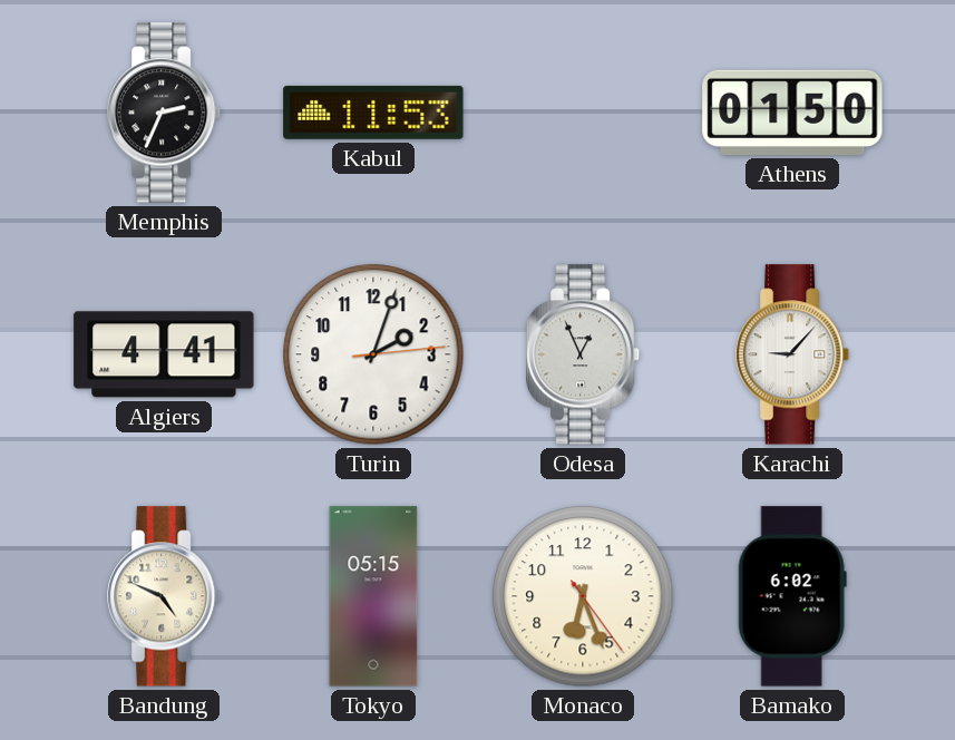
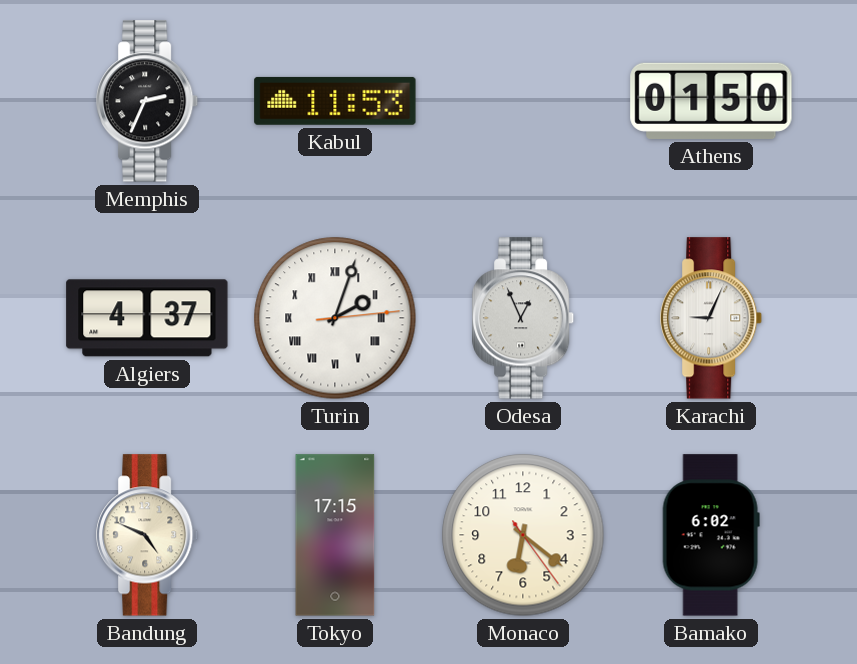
Algiers: 4:41 -> 4:37 (147, 318)
Turin numerals: Arabic -> Roman (335, 318)
Karachi: 9:07 -> 9:04 (712, 318)
Tokyo: 05:15 -> 17:15 (335, 535)
Monaco: 6:26 -> 6:21 (523, 535)
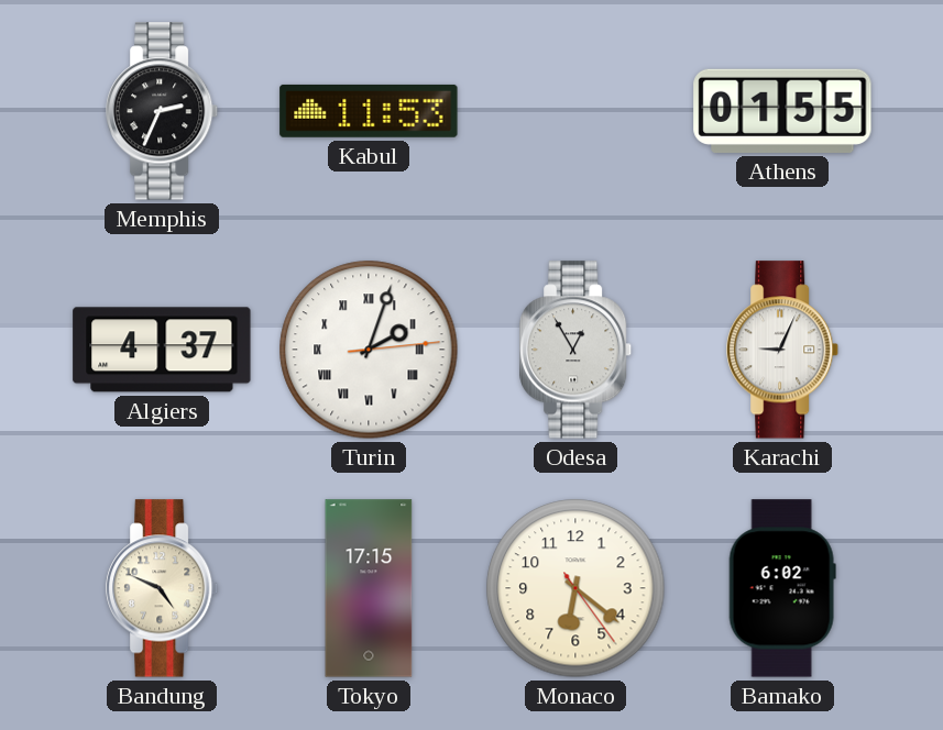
Athens: 01:50 -> 01:55 (782, 111)
Odesa: 12:56 -> 12:55 (577, 350)
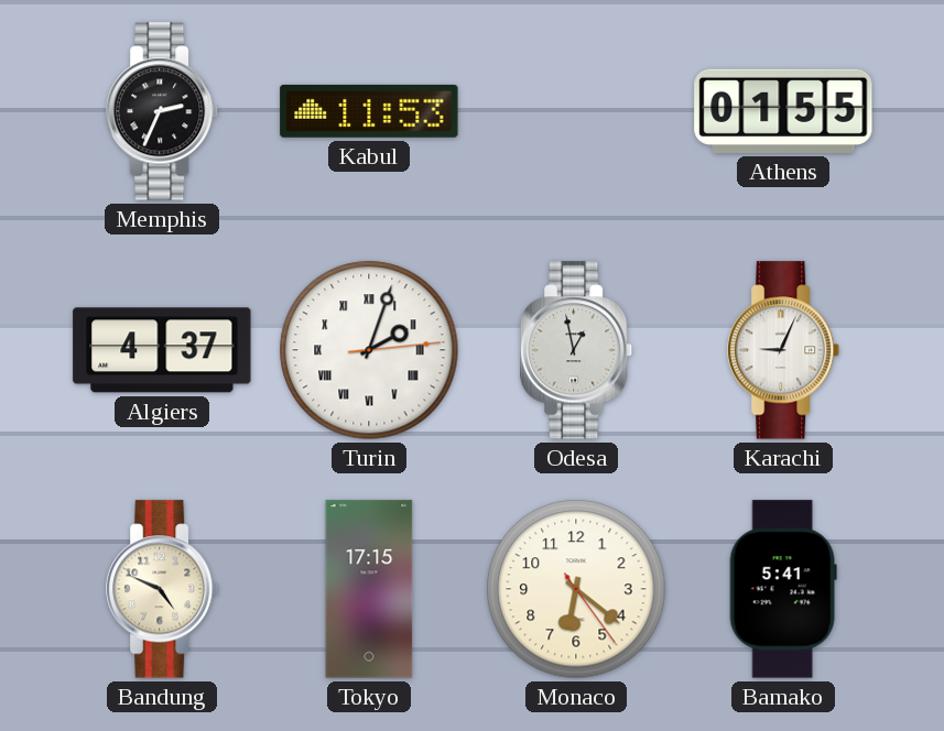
Odesa: 12:55 -> 12:58 (577, 350)
Bamako: 6:02 -> 5:41 (783, 589)
